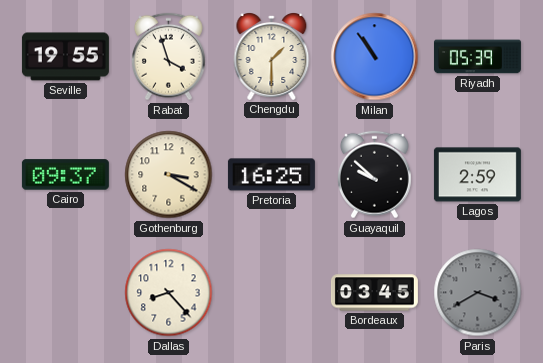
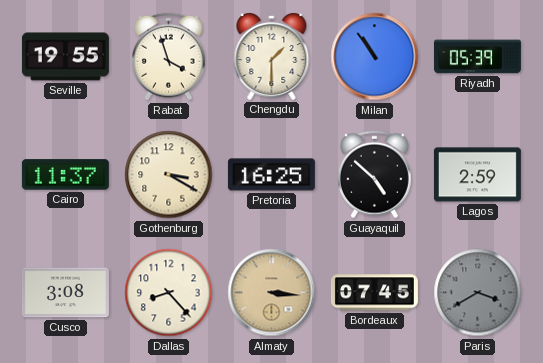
Cairo: 09:37 -> 11:37 (65, 175)
Guayaquil: 9:52 -> 4:52 (375, 175)
Cusco: none -> 3:08 (65, 293)
Almaty: none -> 3:16 (272, 293)
Bordeaux: 03:45 -> 07:45 (374, 293)
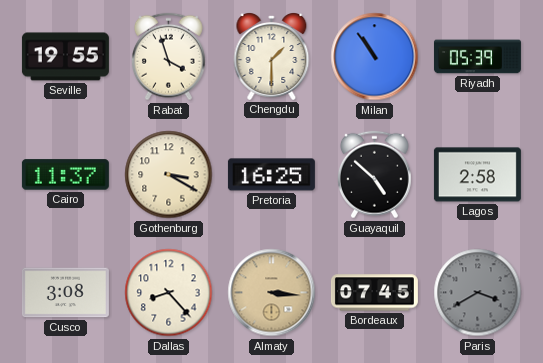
Lagos: 2:59 -> 2:58 (477, 175)
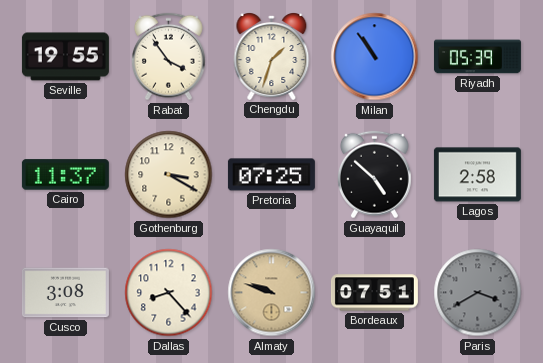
Rabat: 3:57 -> 3:54 (169, 57)
Chengdu: 1:30 -> 1:33 (272, 57)
Pretoria: 16:25 -> 07:25 (271, 175)
Almaty: 3:16 -> 9:48 (272, 293)
Bordeaux: 07:45 -> 07:51 (374, 293)
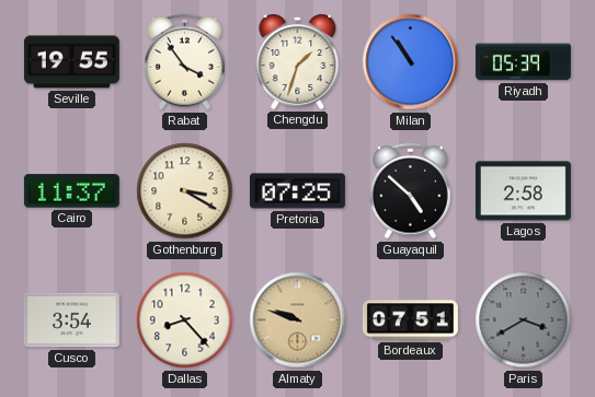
Cusco: 3:08 -> 3:54 (71, 320)
